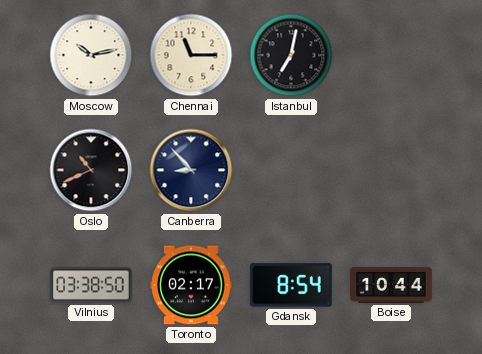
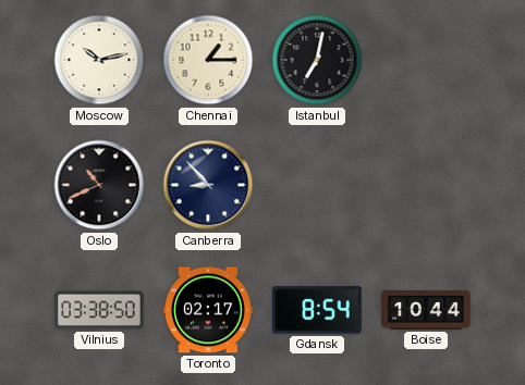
Chennai: 11:15 -> 1:15 (208, 60)
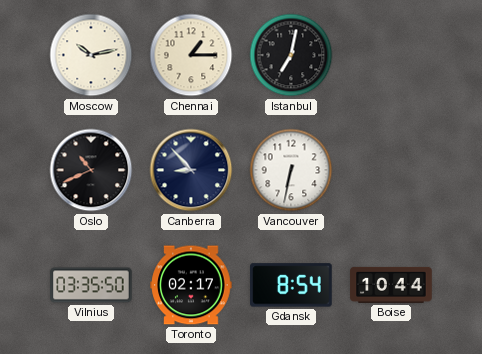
Vancouver: none -> 6:32 (291, 170)
Vilnius: 03:38 -> 03:35 (91, 285)
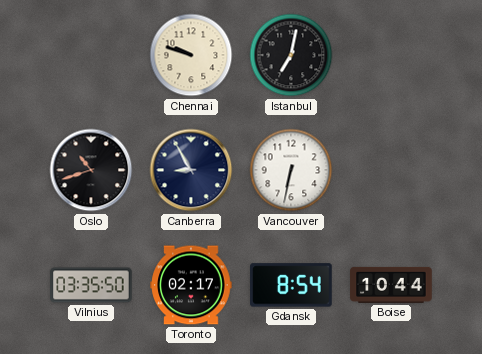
Moscow: 10:13 -> none (91, 55)
Chennai: 1:15 -> 9:48 (191, 55)
Oslo: 10:41 -> 10:42 (91, 170)
Canberra: 8:53 -> 8:55 (191, 170)
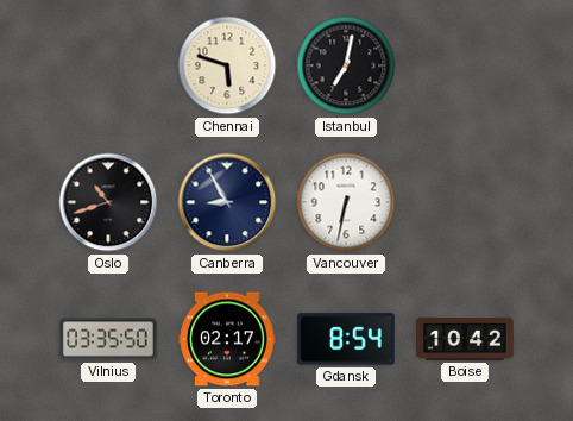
Chennai: 9:48 -> 5:48 (227, 65)
Boise: 10:44 -> 10:42 (465, 339)
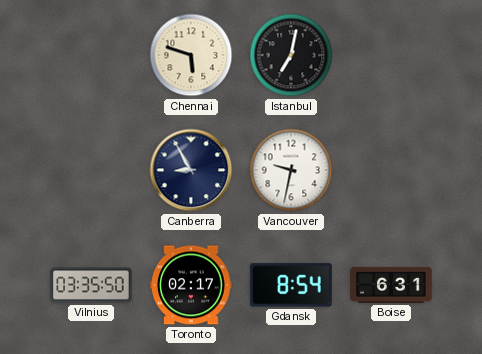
Oslo: 10:42 -> none (108, 202)
Vancouver: 6:32 -> 9:32 (291, 170)
Boise: 10:42 -> 6:31 (391, 285)
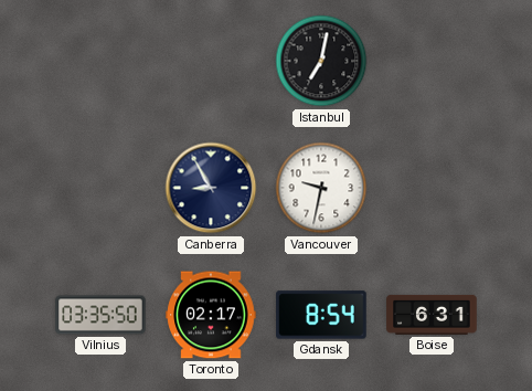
Chennai: 5:48 -> none (191, 55)
